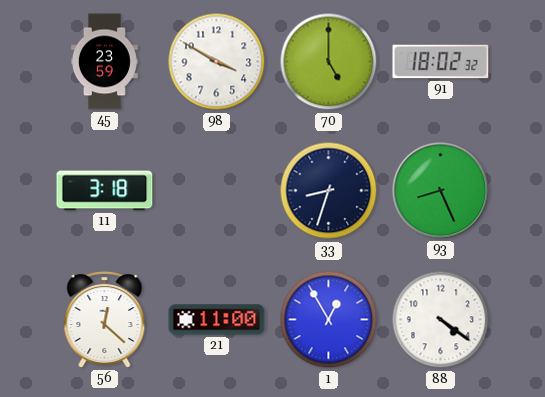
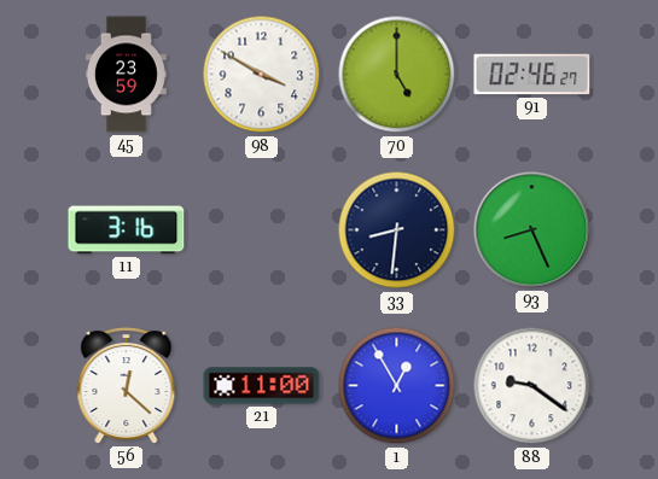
91: 18:02 -> 02:46 (532, 75)
11: 3:18 -> 3:16 (127, 230)
33: 8:33 -> 8:31 (397, 230)
88: 4:21 -> 9:21 (532, 386)
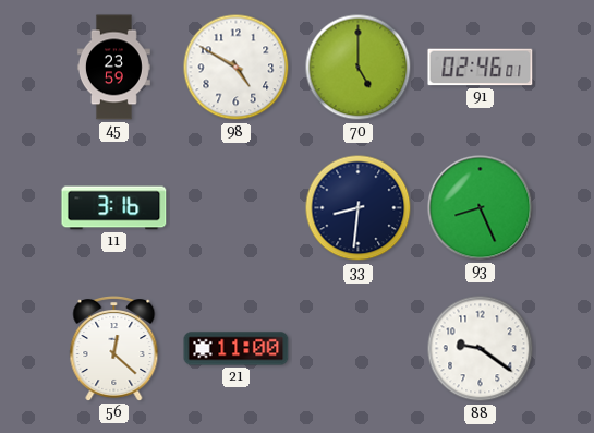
98: 3:50 -> 4:50 (237, 68)
91: 02:46:27 -> 02:46:01 (481, 68)
1: 12:55 -> none (397, 386)
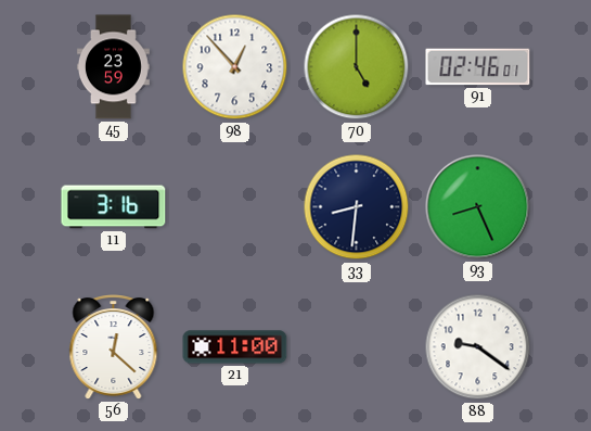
98: 4:50 -> 12:53 (235, 67)
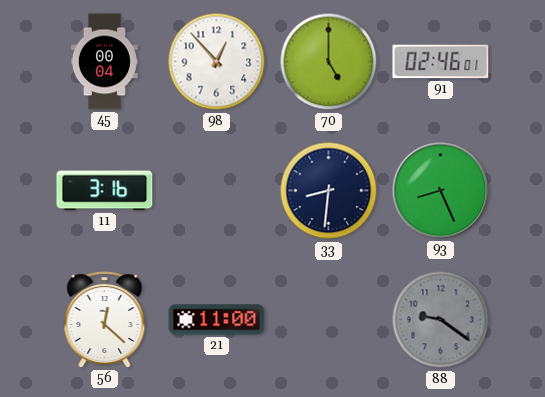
45: 23:59 -> 00:04 (104, 62)
88 dial: white -> grey (441, 320)
